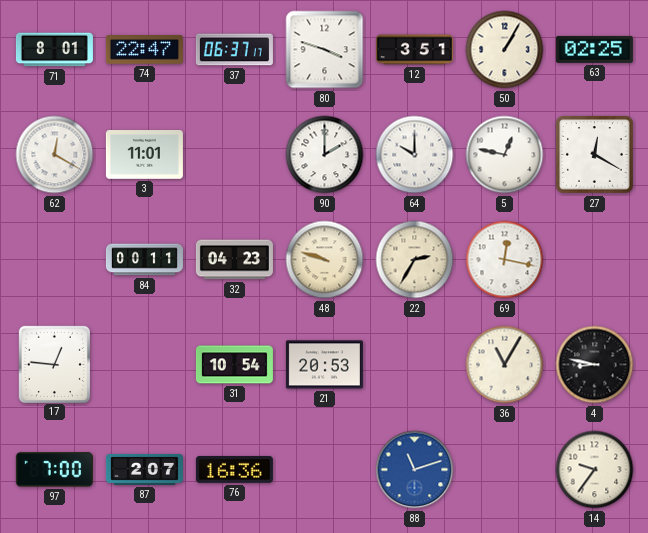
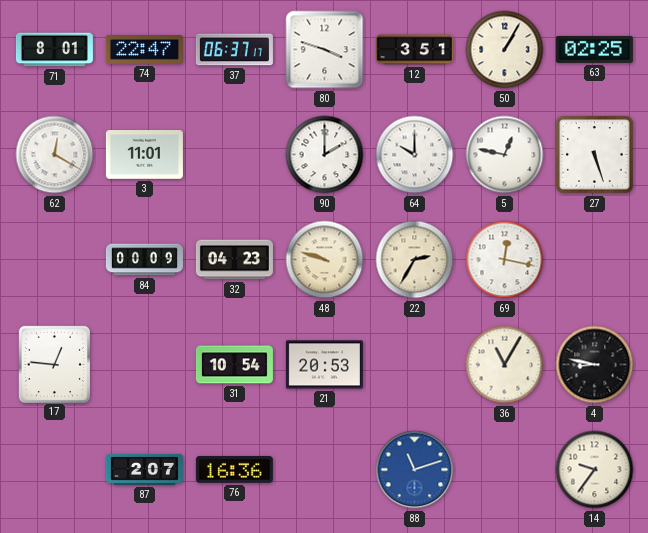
27: 12:20 -> 5:27 (595, 155)
84: 00:11 -> 00:09 (144, 260)
97: 7:00 -> none (54, 470)
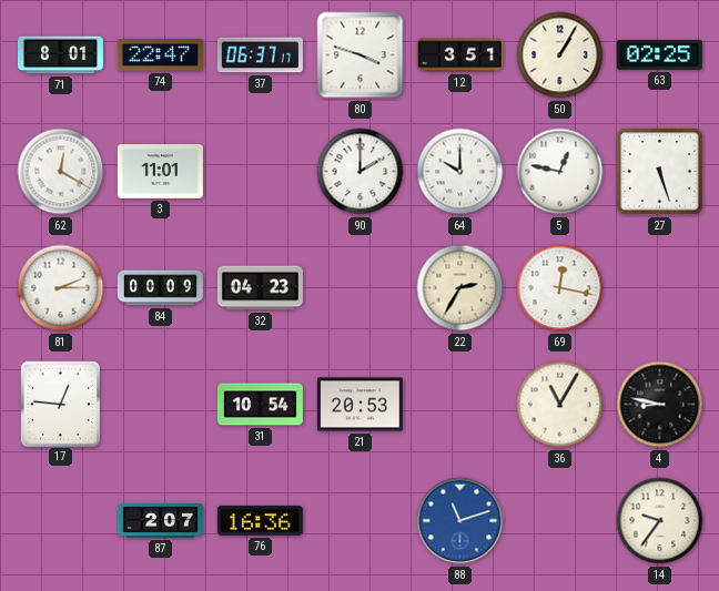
81: none -> 2:15 (61, 288)
48: 9:48 -> none (325, 260)
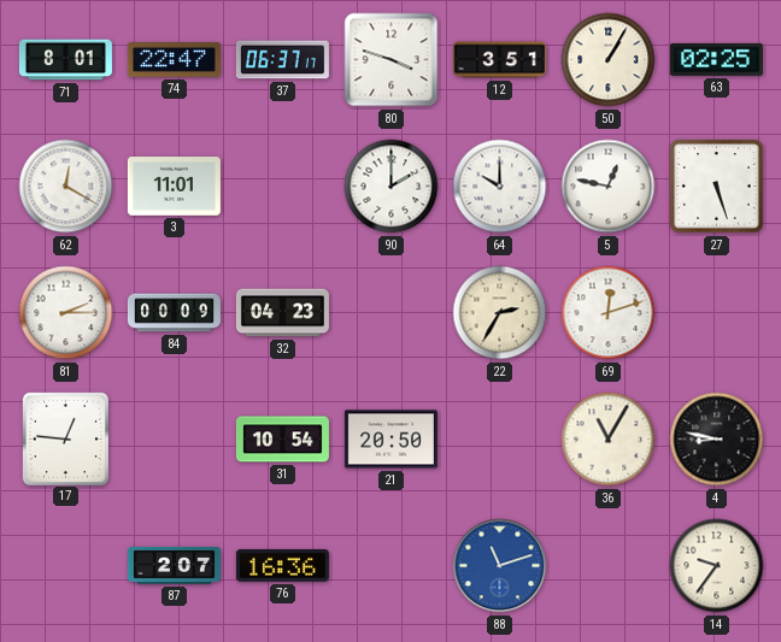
69: 12:17 -> 12:12 (609, 313)
21: 20:53 -> 20:50 (390, 440)
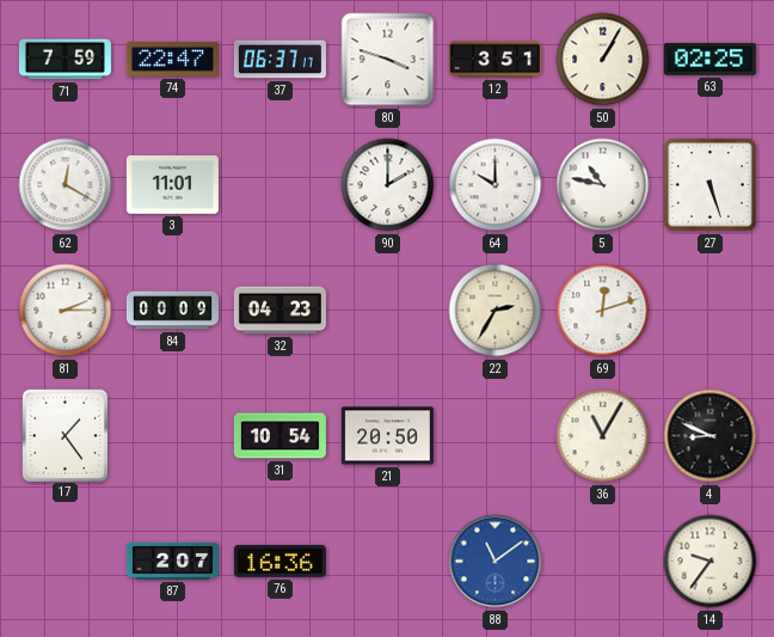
71: 8:01 -> 7:59 (64, 60)
5: 12:47 -> 10:47 (603, 185)
17: 12:46 -> 1:24 (64, 435)
4: 8:47 -> 8:49 (711, 436)
88: 11:12 -> 11:09 (496, 562)
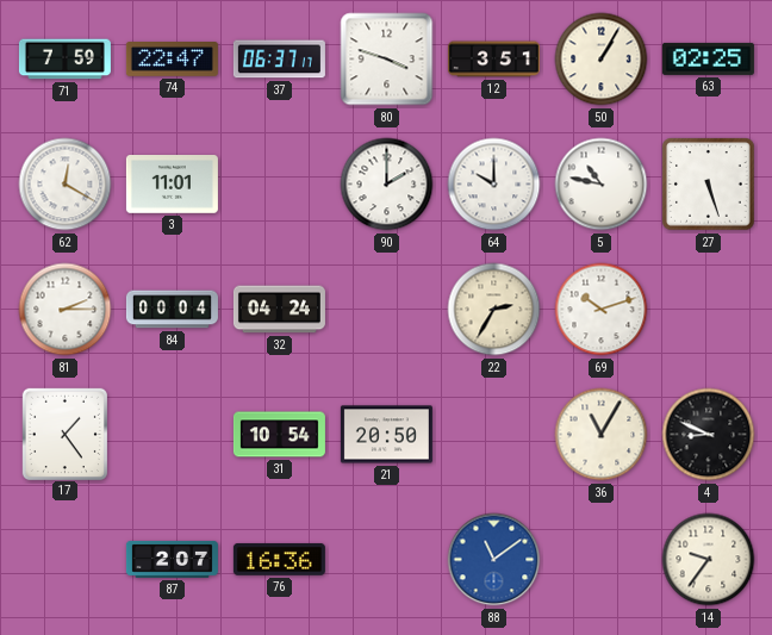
84: 00:09 -> 00:04 (172, 310)
32: 04:23 -> 04:24 (279, 310)
69: 12:12 -> 10:12 (602, 310)
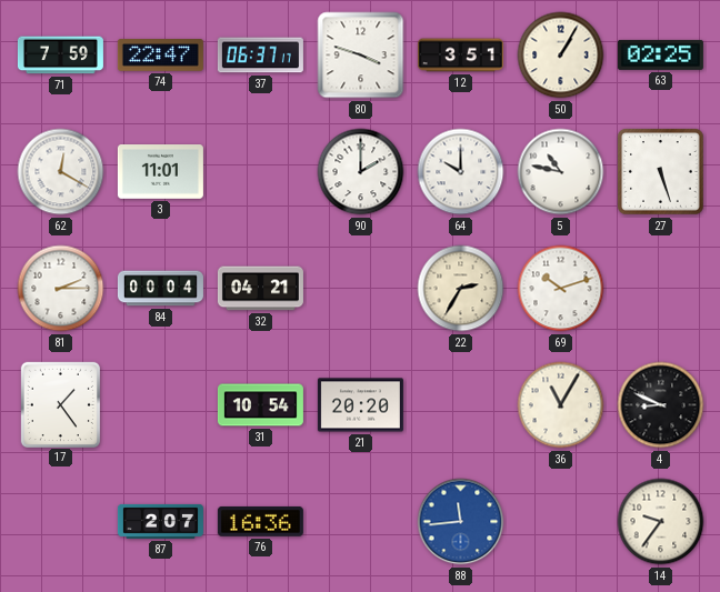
32: 04:24 -> 04:21 (260, 289)
21: 20:50 -> 20:20 (360, 405)
88: 11:09 -> 11:44 (461, 522)
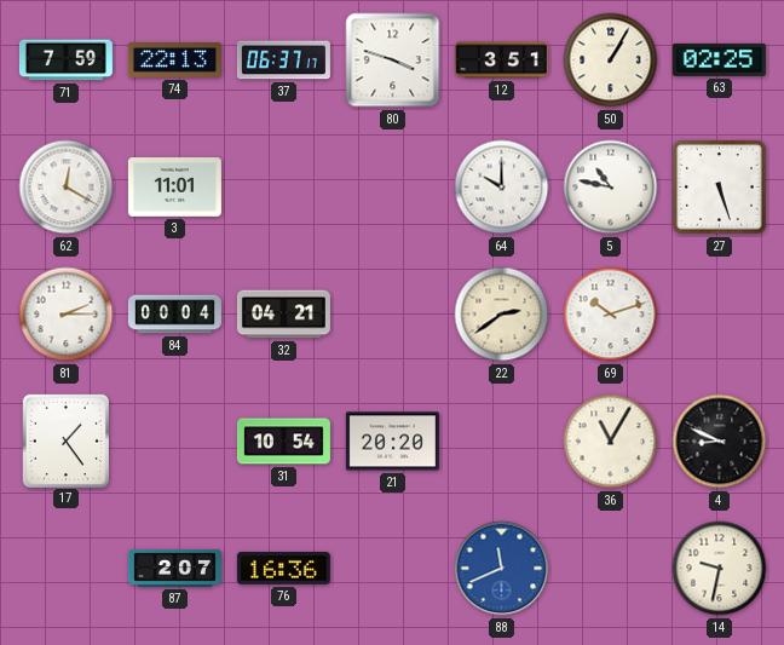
74: 22:47 -> 22:13 (174, 61)
90: 2:00 -> none (361, 172)
22: 2:35 -> 2:39 (502, 315)
88: 11:44 -> 11:41 (502, 569)
14: 9:36 -> 9:32 (720, 569)
